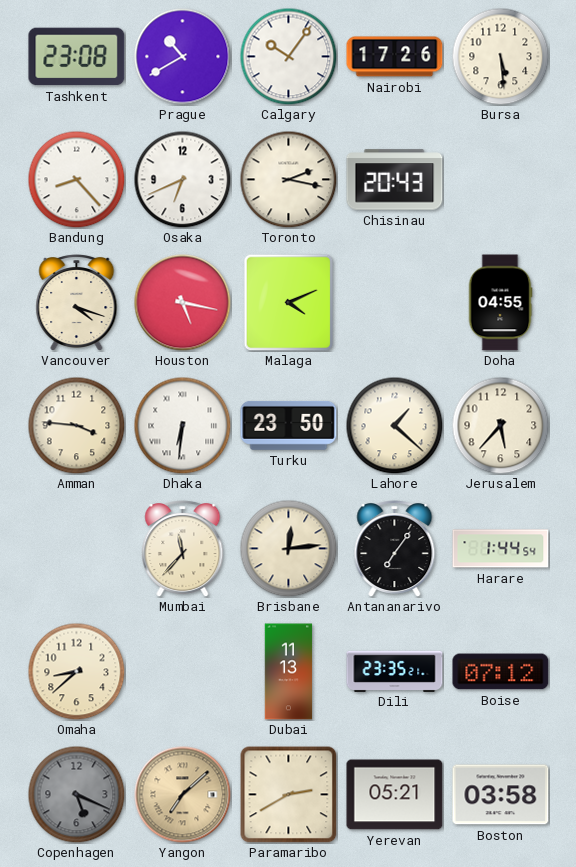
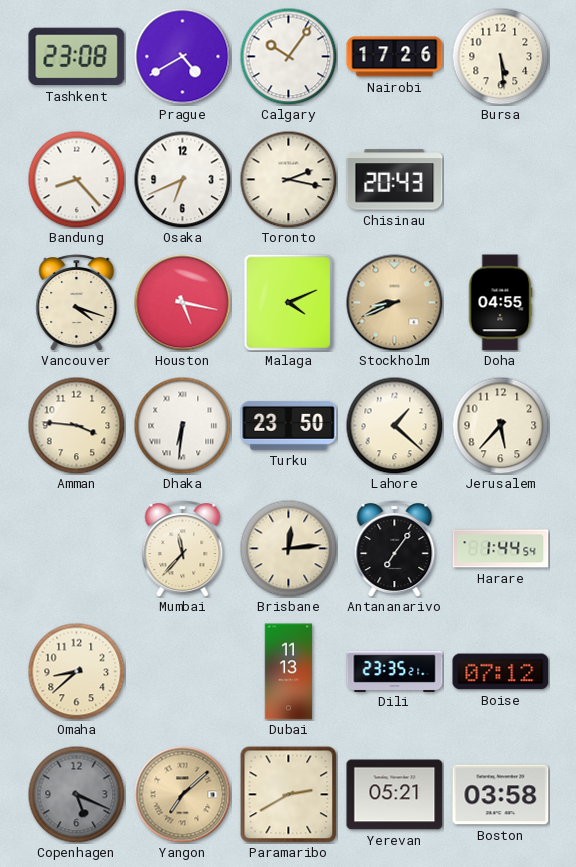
Prague: 10:40 -> 4:40 (183, 57)
Stockholm: none -> 8:41 (395, 303)
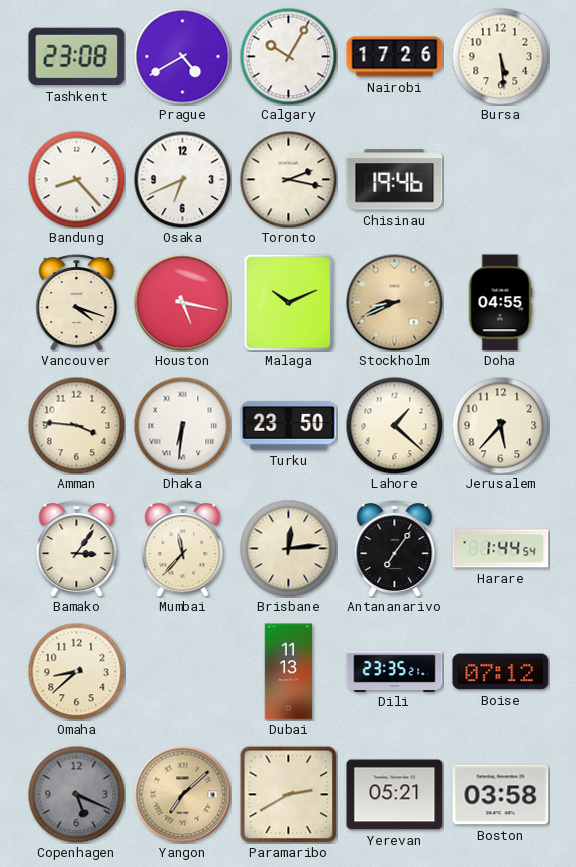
Calgary: 10:06 -> 10:05 (288, 56)
Chisinau: 20:43 -> 19:46 (395, 180)
Malaga: 4:11 -> 10:11 (289, 302)
Bamako: none -> 3:06 (77, 549)
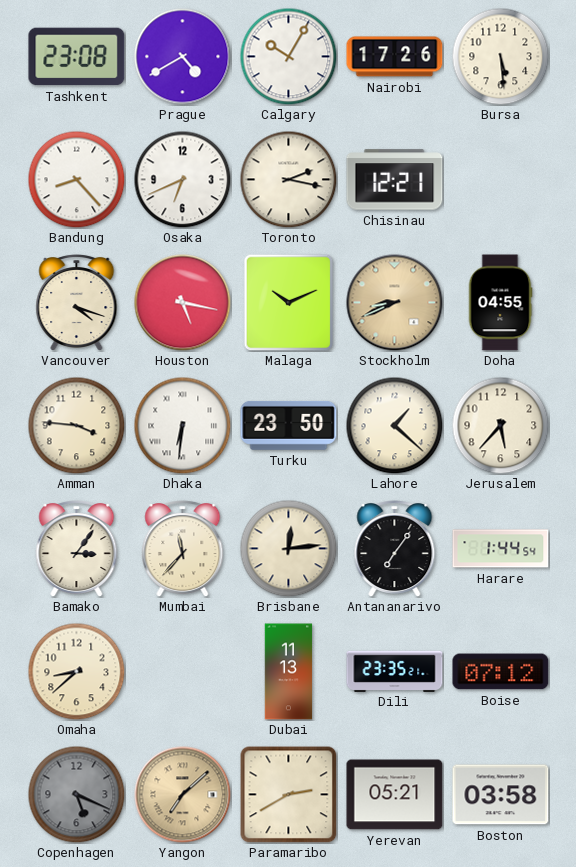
Chisinau: 19:46 -> 12:21 (395, 180)
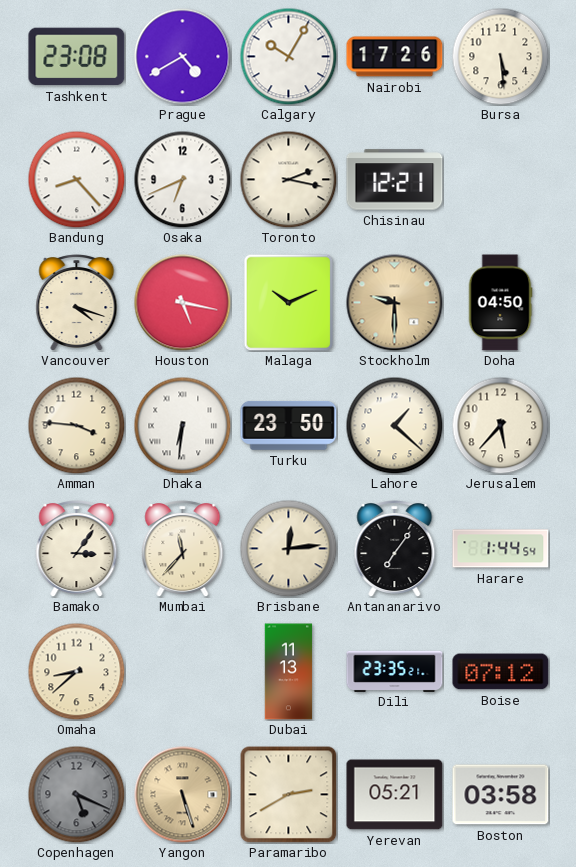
Stockholm: 8:41 -> 9:30 (395, 303)
Doha: 04:55 -> 04:50 (500, 303)
Yangon: 7:08 -> 5:27 (183, 795)
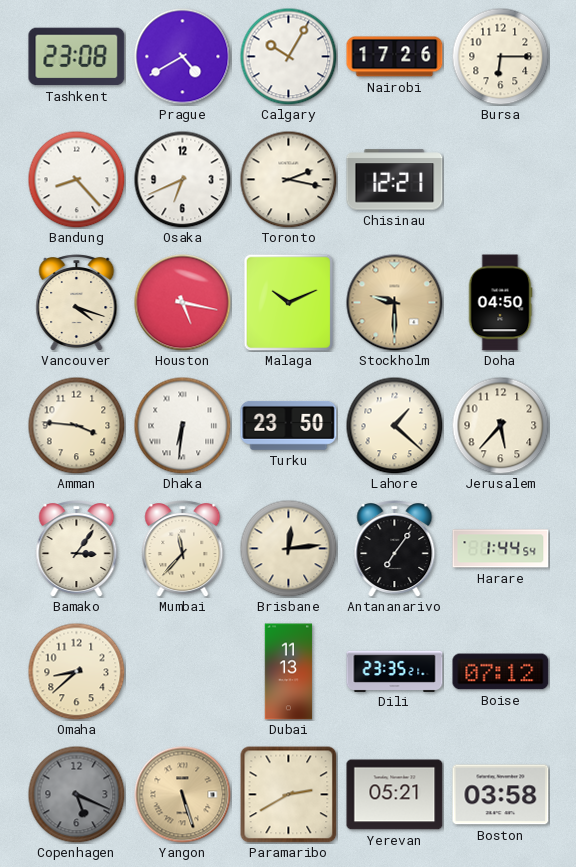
Bursa: 5:29 -> 6:15 (500, 56)
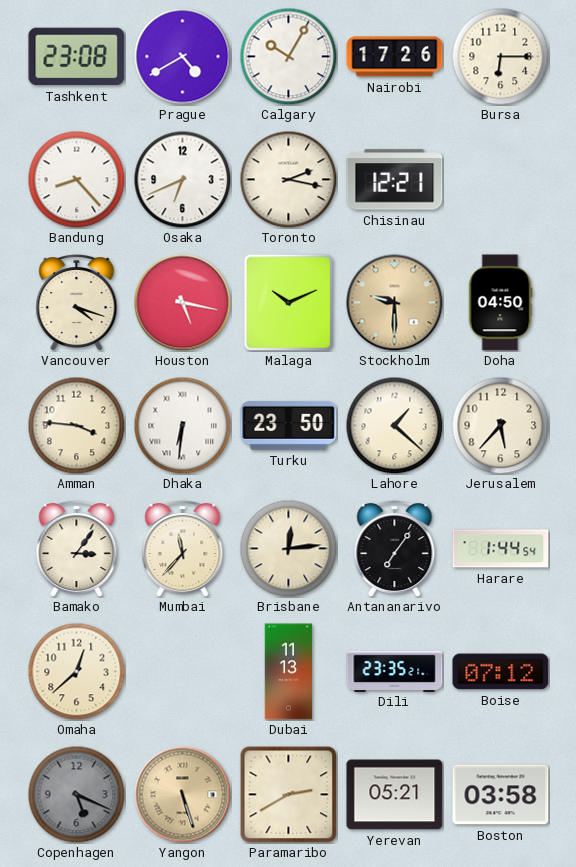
Omaha: 8:38 -> 12:38 (76, 671)
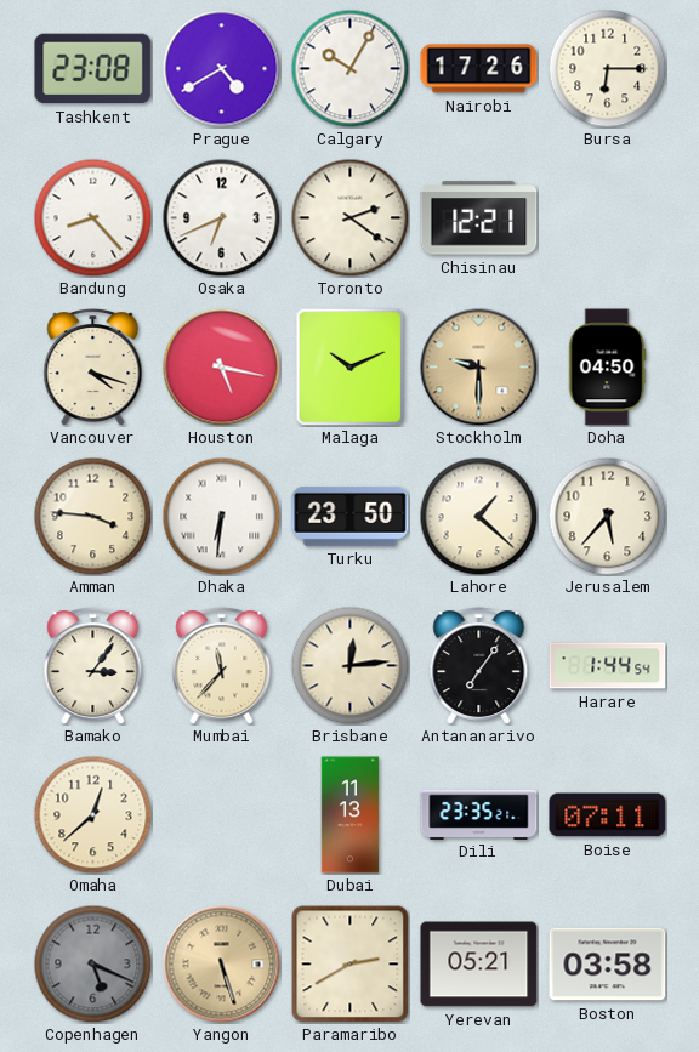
Toronto: 2:17 -> 2:21 (349, 217)
Boise: 07:12 -> 07:11 (608, 815)
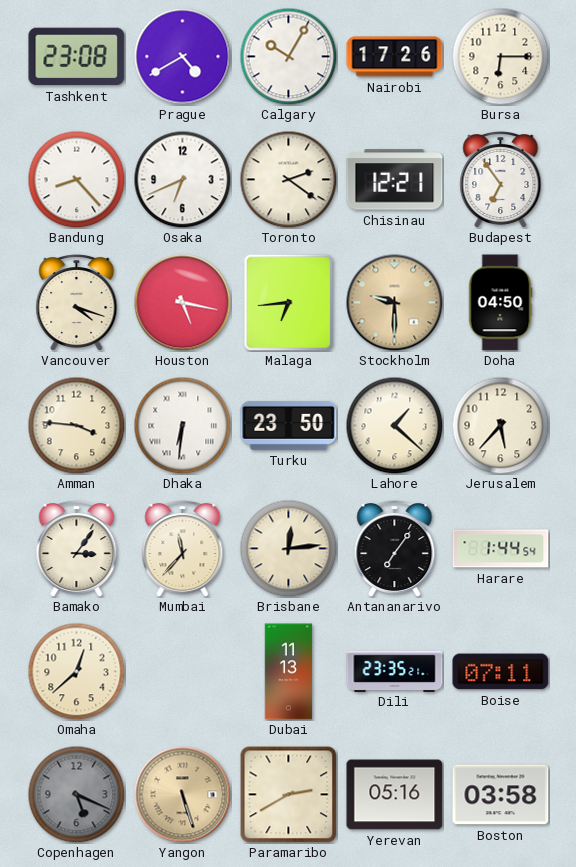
Budapest: none -> 6:54 (501, 180)
Malaga: 10:11 -> 6:44 (289, 302)
Yerevan: 05:21 -> 05:16 (395, 795)
